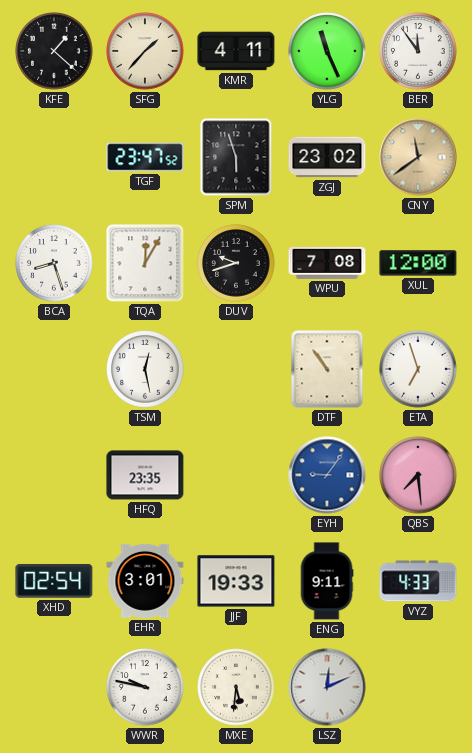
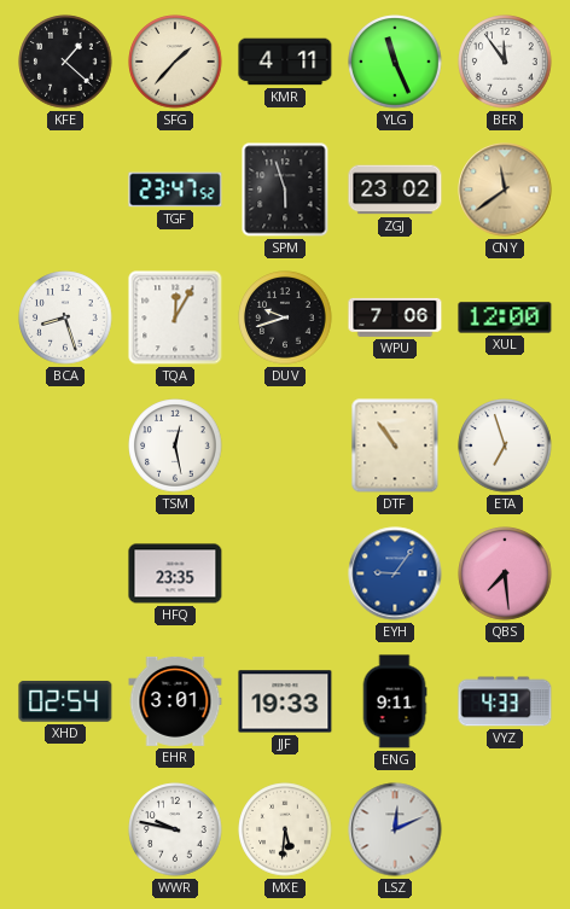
WPU: 7:08 -> 7:06 (395, 317)
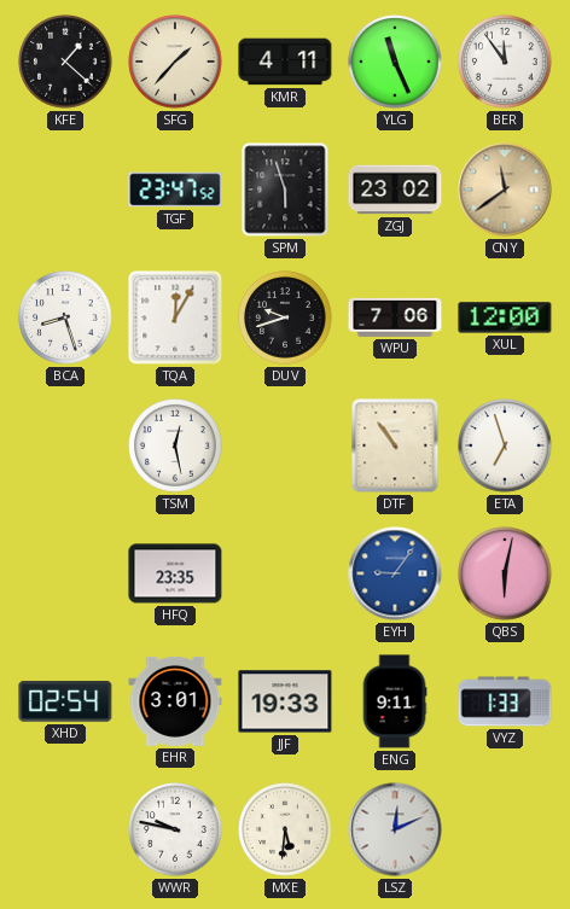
QBS: 7:29 -> 6:02 (505, 573)
VYZ: 4:33 -> 1:33 (505, 701)
